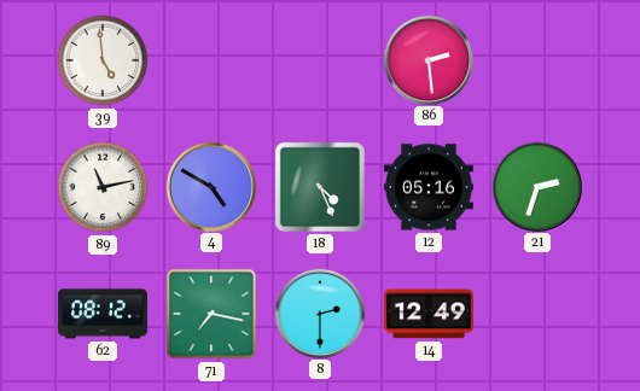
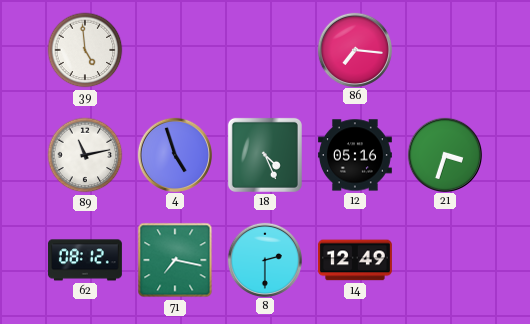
86: 2:29 -> 7:16 (354, 49)
4: 4:50 -> 4:57 (174, 154)
21: 2:33 -> 3:33 (444, 154)
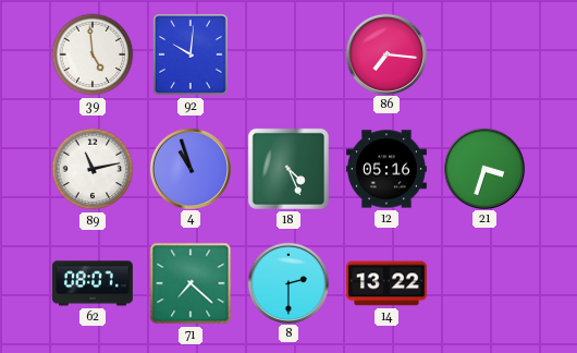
92: none -> 10:01 (191, 54)
4: 4:57 -> 10:57 (189, 168)
62: 08:12 -> 08:07 (93, 283)
71: 7:17 -> 7:22 (191, 283)
14: 12:49 -> 13:22 (386, 283)
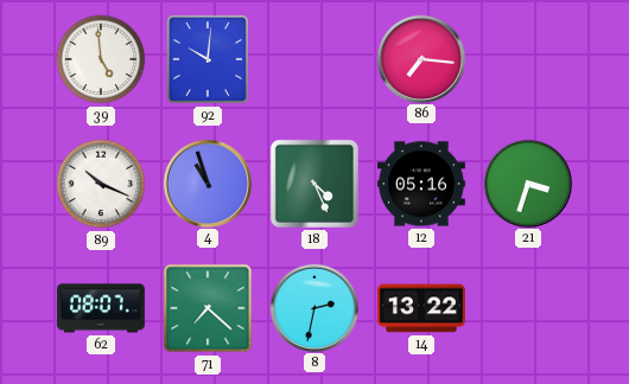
89: 11:13 -> 10:19 (101, 184)
8: 2:30 -> 2:32 (313, 307)
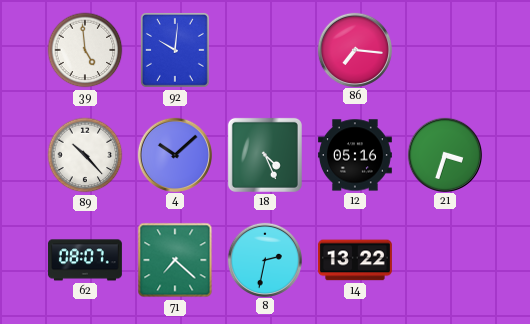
89: 10:19 -> 10:23 (85, 155)
4: 10:57 -> 10:08 (174, 154)
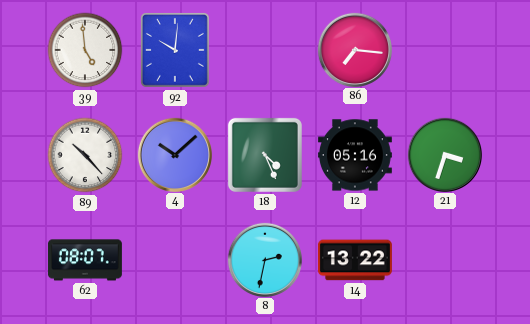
71: 7:22 -> none (175, 260)
